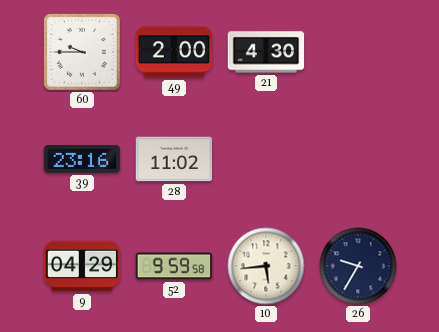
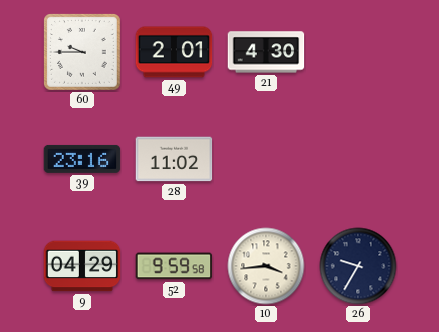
49: 2:00 -> 2:01 (174, 52)
10: 5:44 -> 3:44 (266, 266)
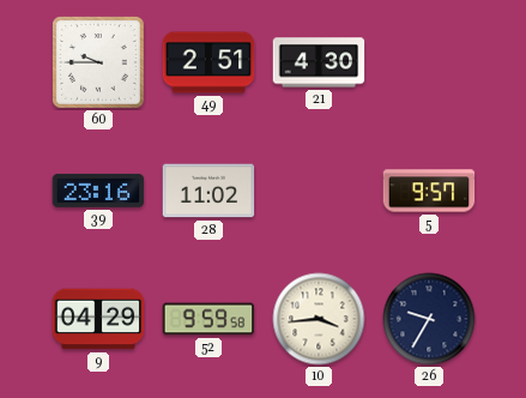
49: 2:01 -> 2:51 (208, 62)
5: none -> 9:57 (429, 191)
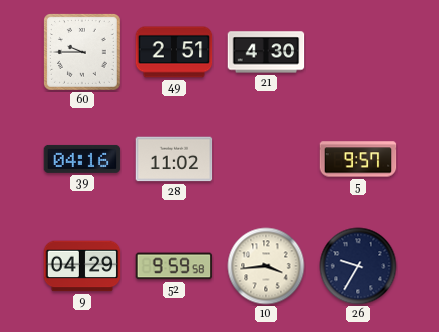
39: 23:16 -> 04:16 (82, 159)
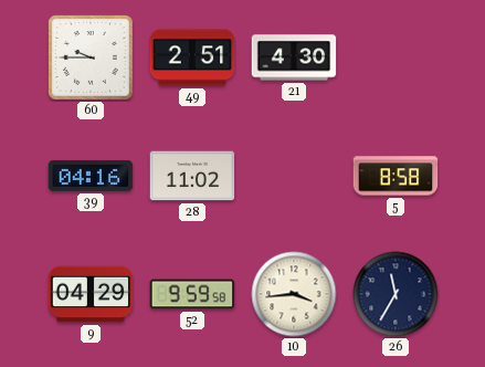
5: 9:57 -> 8:58 (396, 176)
26: 9:35 -> 11:35 (396, 294)
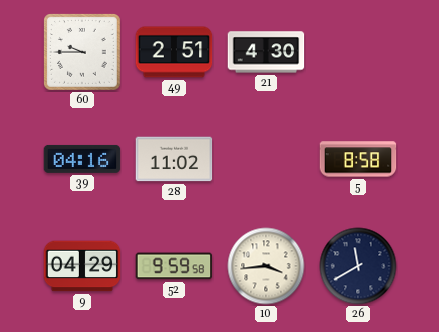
26: 11:35 -> 11:40 (358, 266)
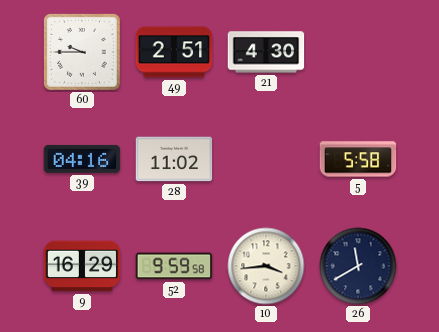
5: 8:58 -> 5:58 (358, 159)
9: 04:29 -> 16:29 (82, 266)
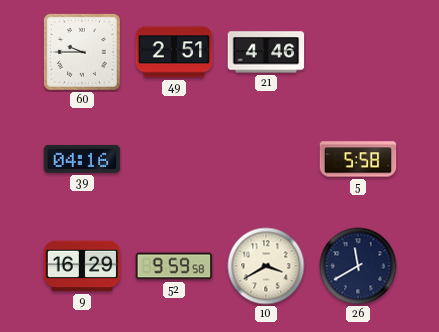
21: 4:30 -> 4:46 (266, 52)
28: 11:02 -> none (174, 159)
10: 3:44 -> 3:40 (266, 266)
